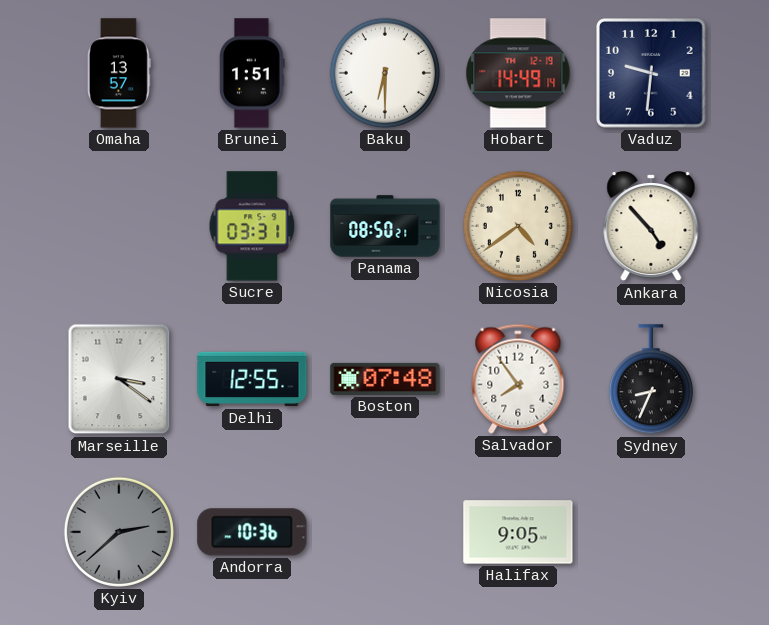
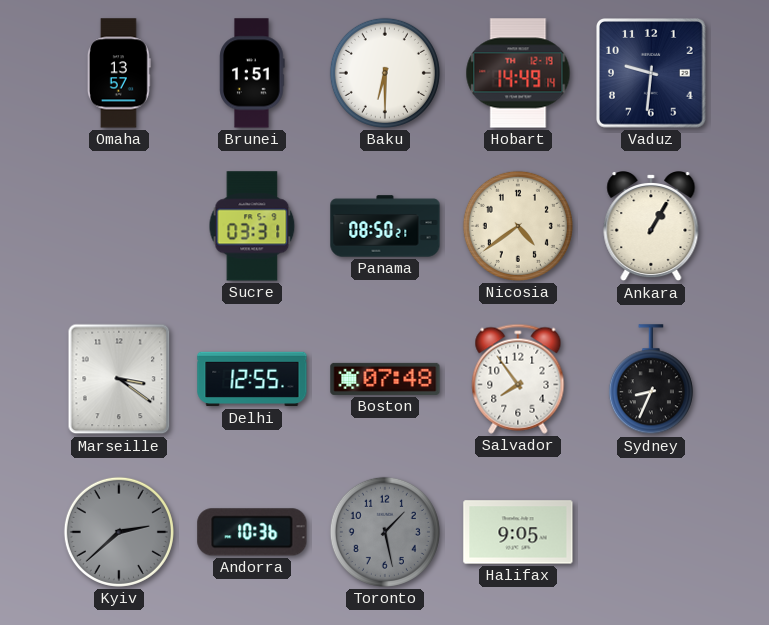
Ankara: 4:53 -> 1:05 (651, 227)
Toronto: none -> 1:28 (385, 532)
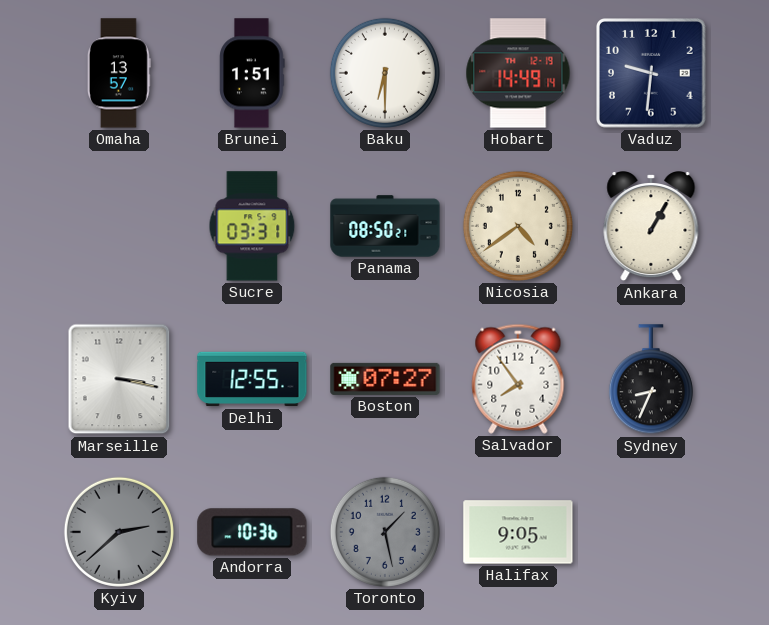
Marseille: 3:21 -> 3:17 (119, 379)
Boston: 07:48 -> 07:27 (385, 379)
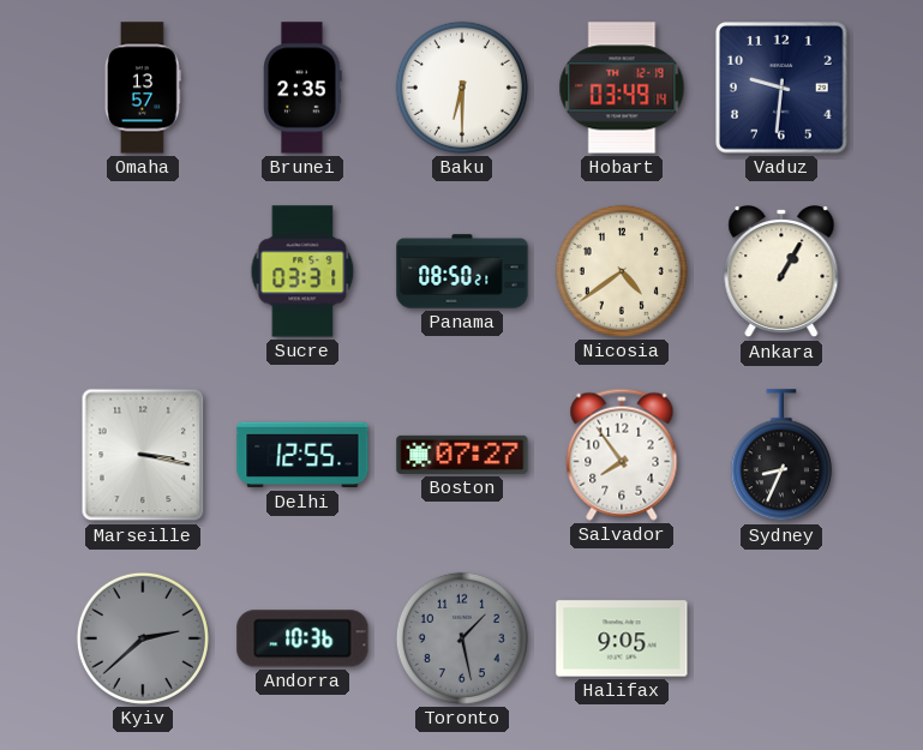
Brunei: 1:51 -> 2:35 (302, 88)
Hobart: 14:49 -> 03:49 (622, 88)
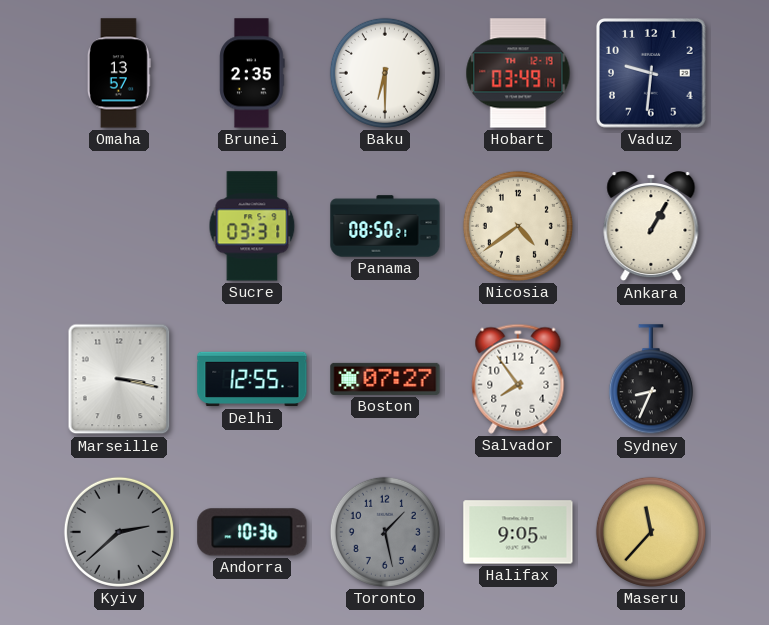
Maseru: none -> 11:37 (651, 532)
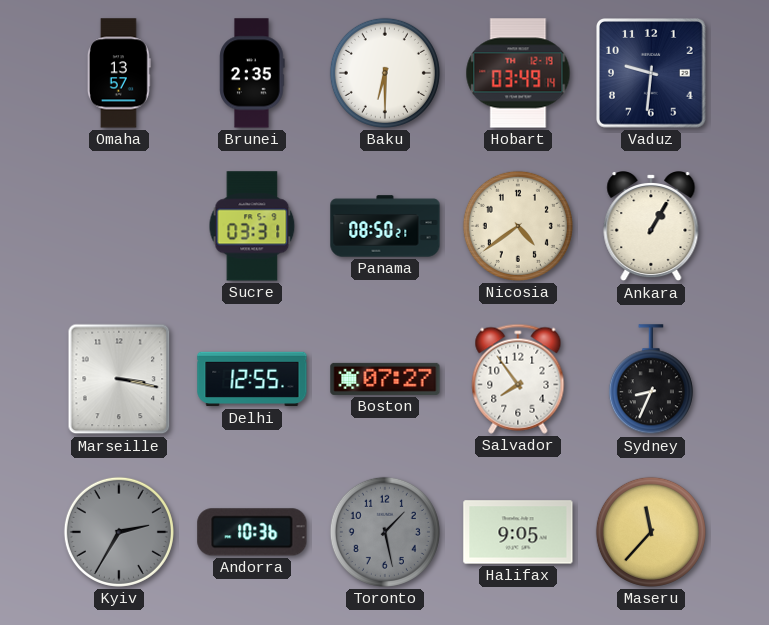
Kyiv: 2:38 -> 2:35 (119, 532)
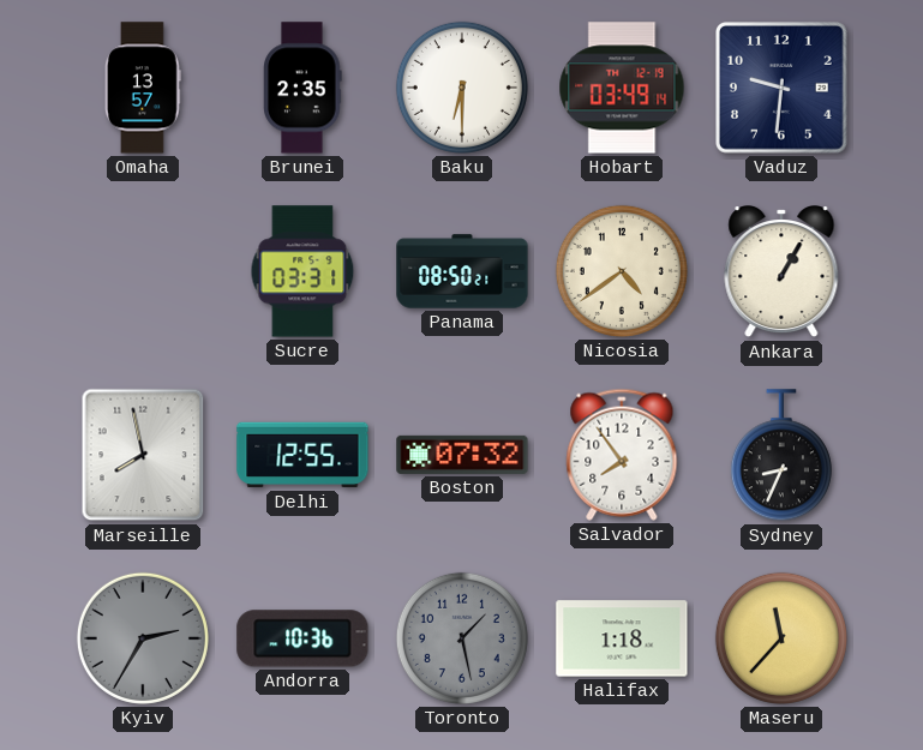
Marseille: 3:17 -> 7:58 (143, 455)
Boston: 07:27 -> 07:32 (462, 455)
Halifax: 9:05 -> 1:18 (622, 638)
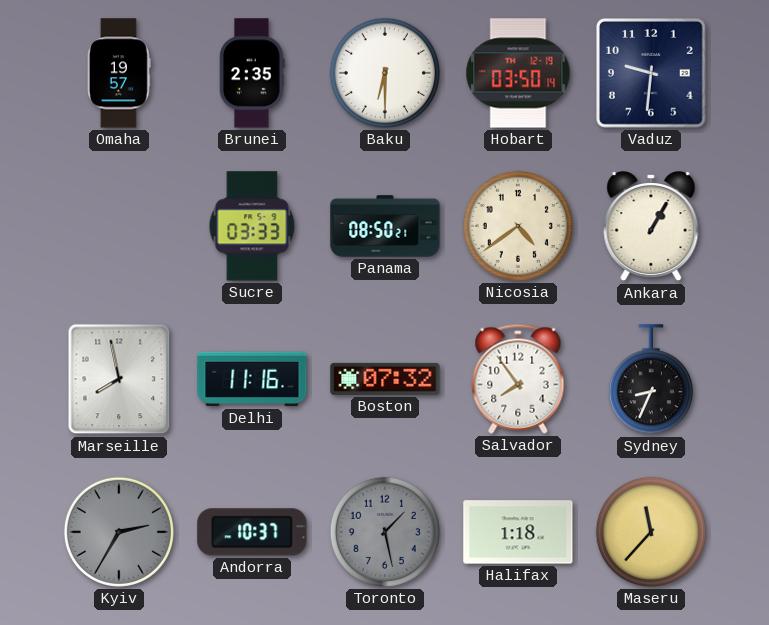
Omaha: 13:57 -> 19:57 (119, 73)
Hobart: 03:49 -> 03:50 (518, 73)
Sucre: 03:31 -> 03:33 (252, 226)
Delhi: 12:55 -> 11:16 (252, 379)
Andorra: 10:36 -> 10:37 (252, 532)
